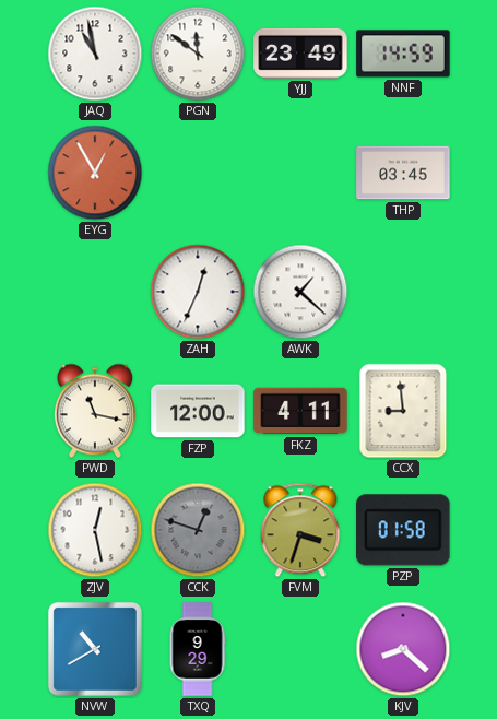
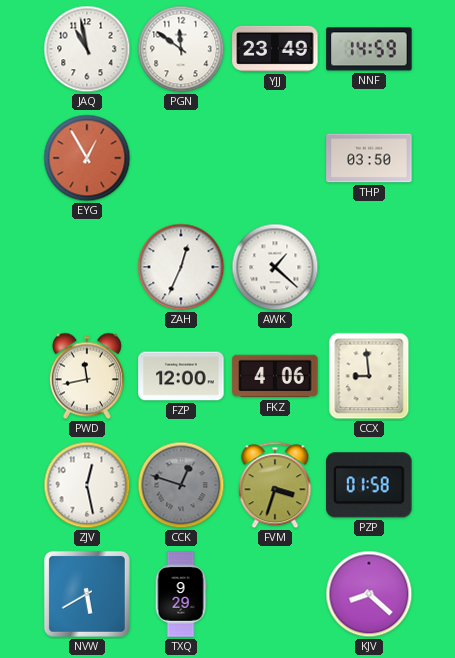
THP: 03:45 -> 03:50 (369, 158)
PWD: 11:17 -> 11:43 (87, 376)
FKZ: 4:11 -> 4:06 (275, 376)
NVW: 10:40 -> 5:40 (87, 594)
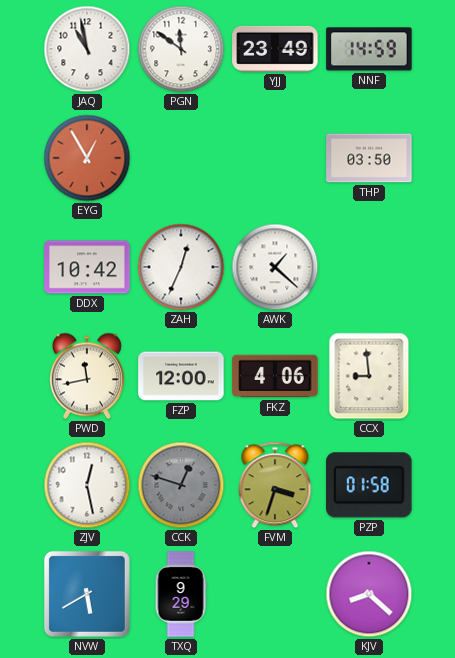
DDX: none -> 10:42 (87, 267)
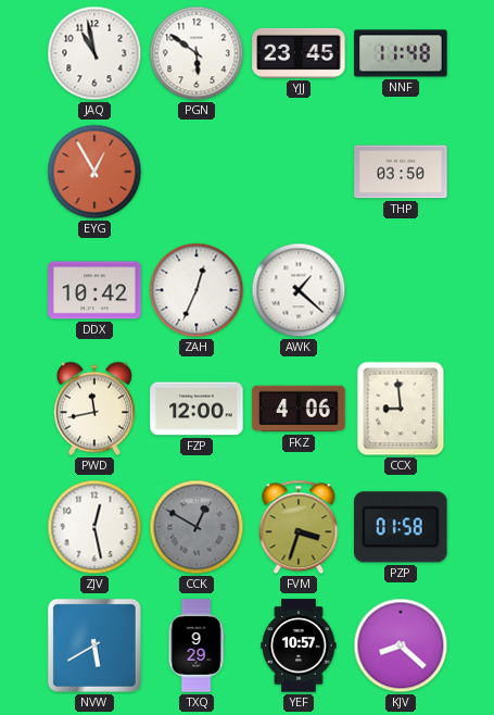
PGN: 11:51 -> 5:51 (197, 53)
YJJ: 23:49 -> 23:45 (299, 53)
NNF: 14:59 -> 11:48 (401, 53)
CCK: 12:48 -> 12:50 (197, 527)
YEF: none -> 10:57 (299, 645)
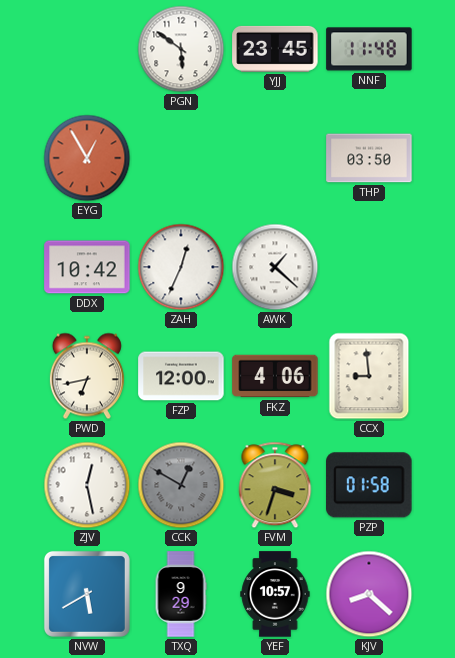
JAQ: 10:58 -> none (94, 53)
PWD: 11:43 -> 6:43 (87, 376)
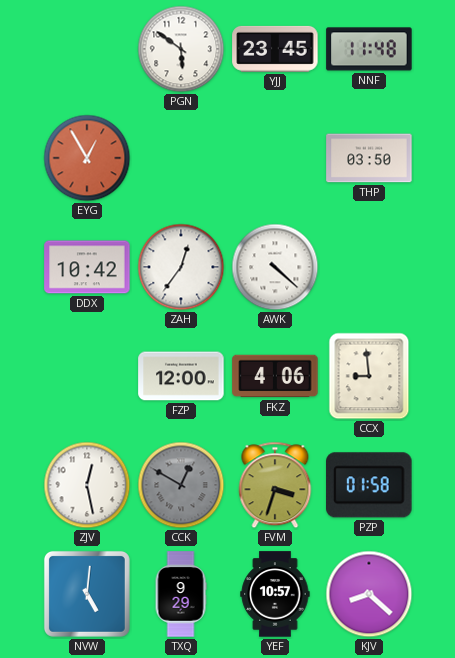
ZAH: 12:34 -> 12:36 (181, 267)
AWK: 1:22 -> 4:22 (275, 267)
PWD: 6:43 -> none (87, 376)
NVW: 5:40 -> 5:01 (87, 594)
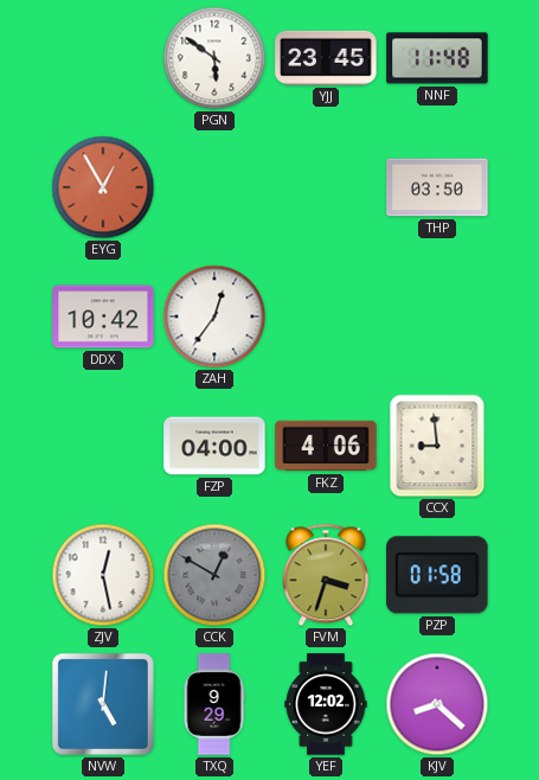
AWK: 4:22 -> none (275, 267)
FZP: 12:00 -> 04:00 (214, 446)
YEF: 10:57 -> 12:02 (326, 704)
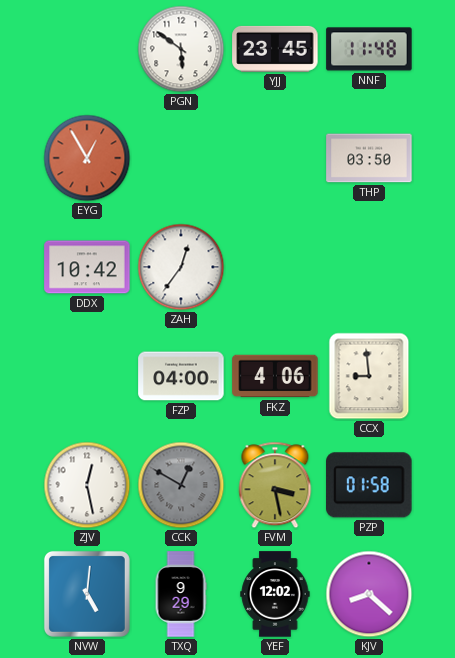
FVM: 3:33 -> 3:28 (275, 485)
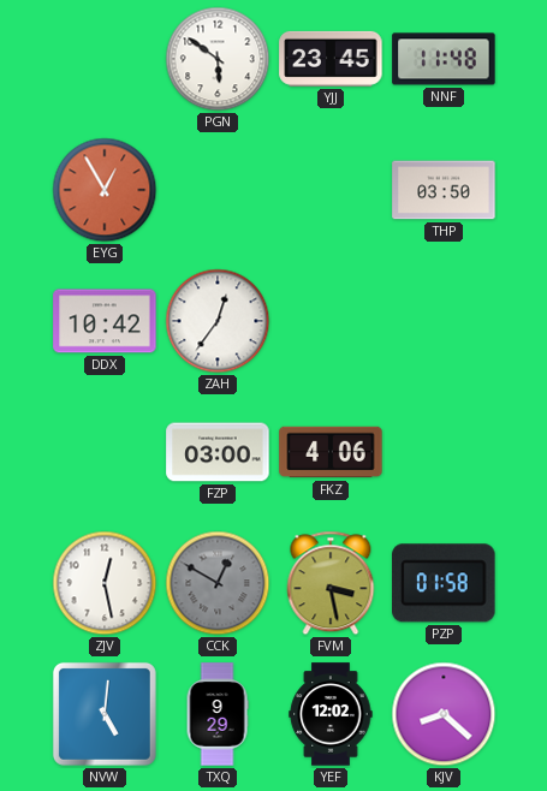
FZP: 04:00 -> 03:00 (218, 452)
CCX: 8:59 -> none (369, 376)
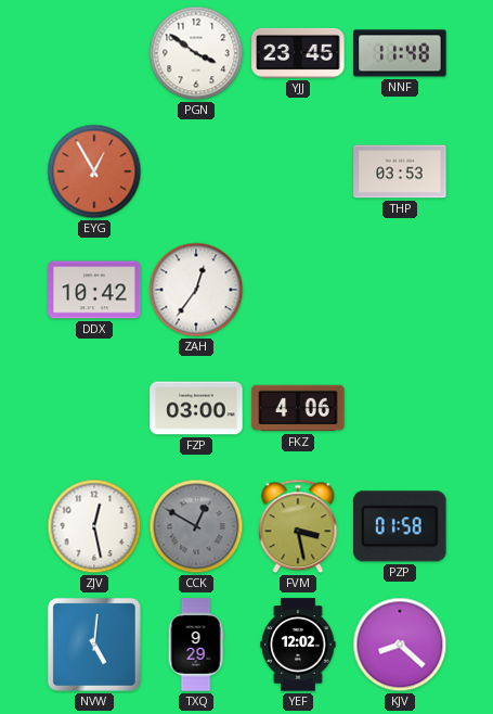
PGN: 5:51 -> 3:51 (196, 53)
THP: 03:50 -> 03:53 (400, 171)
